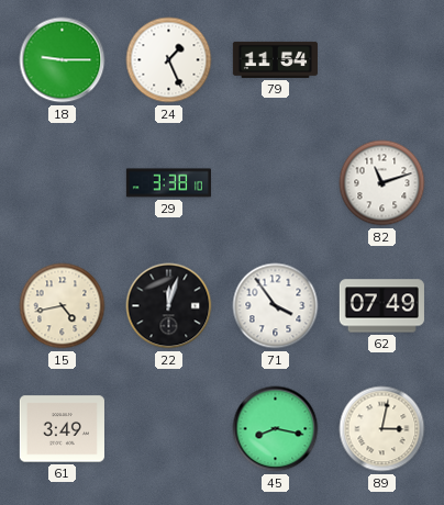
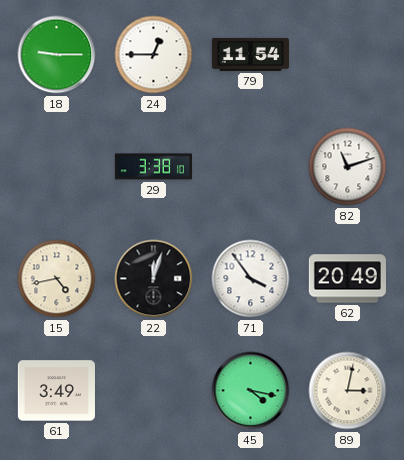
24: 1:26 -> 12:45 (154, 55)
62: 07:49 -> 20:49 (347, 279)
45: 8:17 -> 4:17 (251, 391)
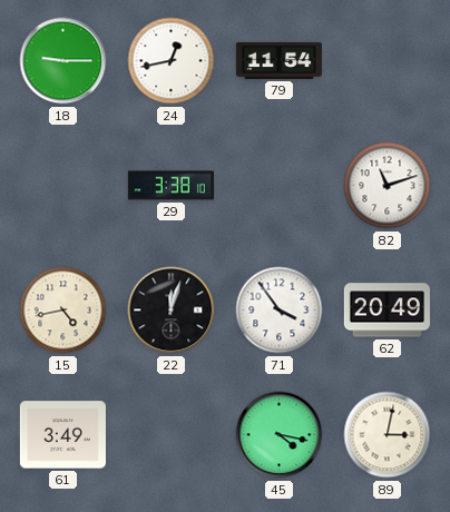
24: 12:45 -> 12:43 (172, 61)
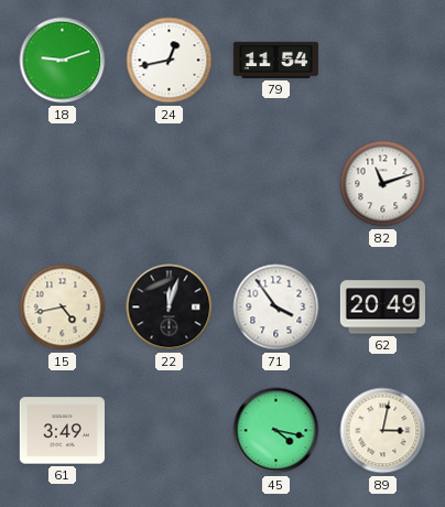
18: 9:15 -> 9:12 (63, 61)
29: 3:38 -> none (170, 186)
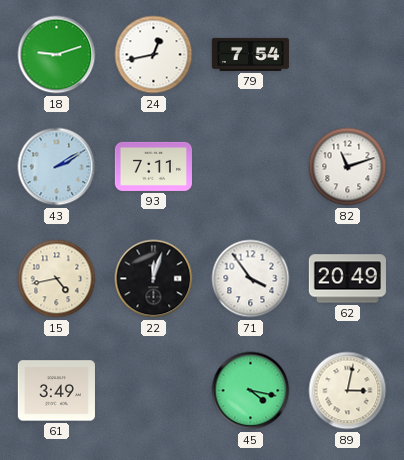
79: 11:54 -> 7:54 (250, 54)
43: none -> 2:10 (57, 167)
93: none -> 7:11 (153, 166)
